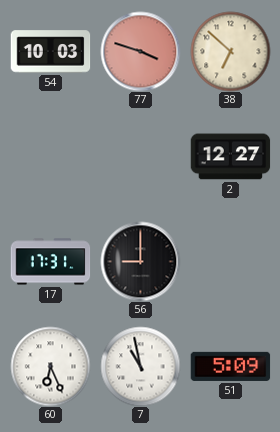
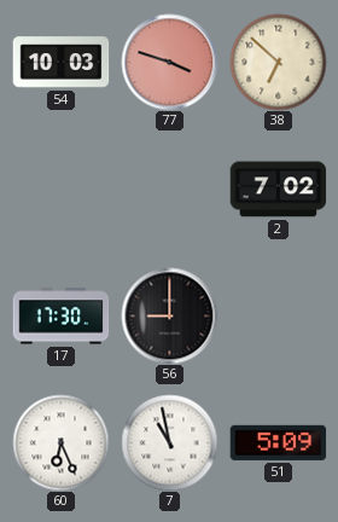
2: 12:27 -> 7:02 (278, 190)
17: 17:31 -> 17:30 (60, 317)
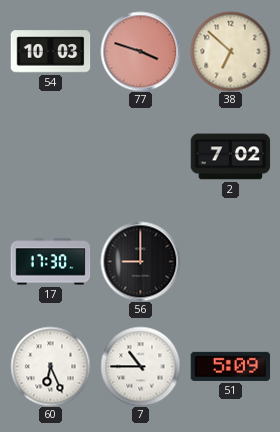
7: 10:58 -> 10:45 (140, 366)
